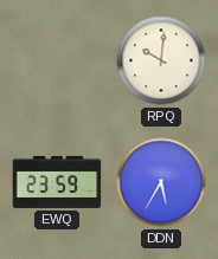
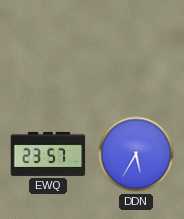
RPQ: 10:01 -> none (161, 60)
EWQ: 23:59 -> 23:57 (48, 154)
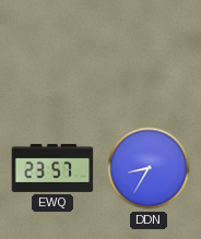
DDN: 5:35 -> 8:35 (149, 168)
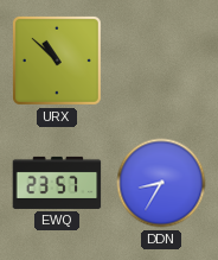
URX: none -> 10:52 (57, 61)
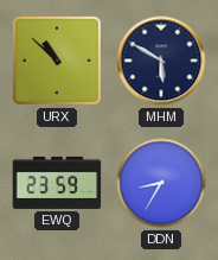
MHM: none -> 5:50 (161, 61)
EWQ: 23:57 -> 23:59 (57, 183)
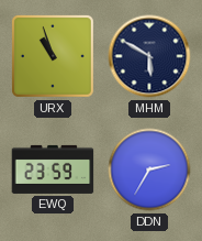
URX: 10:52 -> 10:57 (53, 56)
DDN: 8:35 -> 2:35 (149, 169)
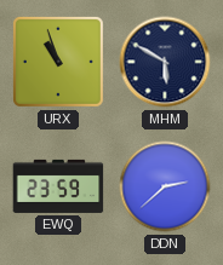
DDN: 2:35 -> 2:38 (165, 186)
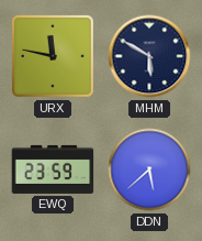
URX: 10:57 -> 11:47 (53, 56)
DDN: 2:38 -> 5:38 (149, 169)
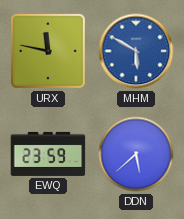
MHM dial: navy -> blue (136, 51)
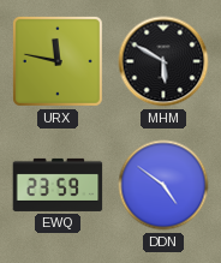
MHM dial: blue -> black (163, 61)
DDN: 5:38 -> 4:51 (163, 185)
